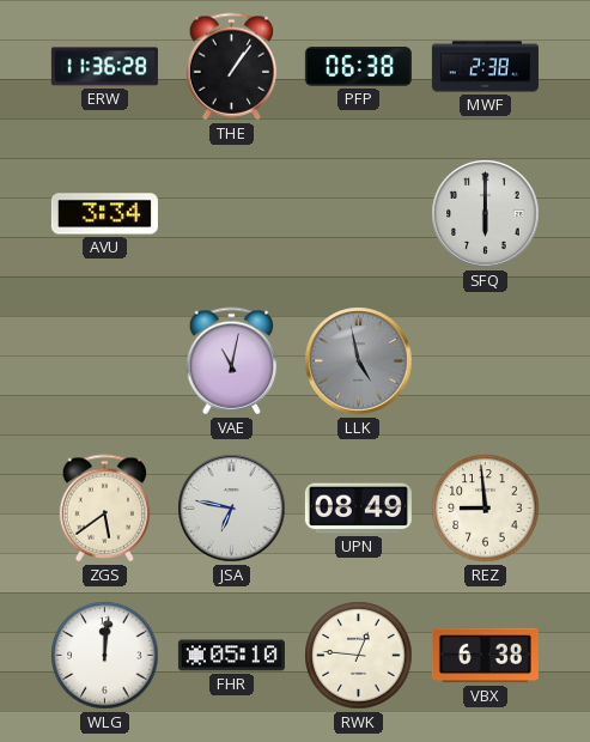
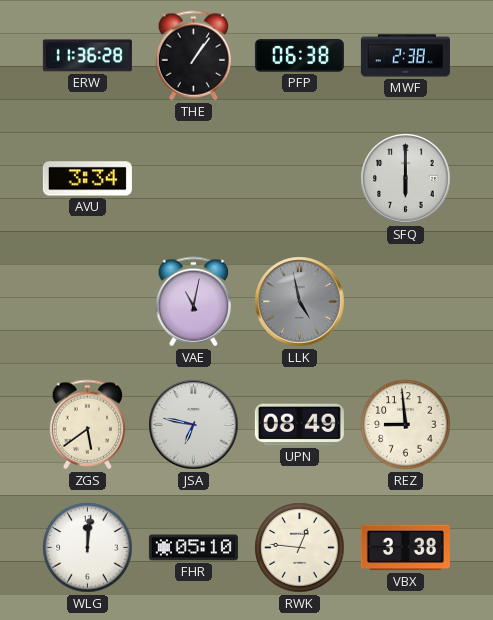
VBX: 6:38 -> 3:38 (405, 548)
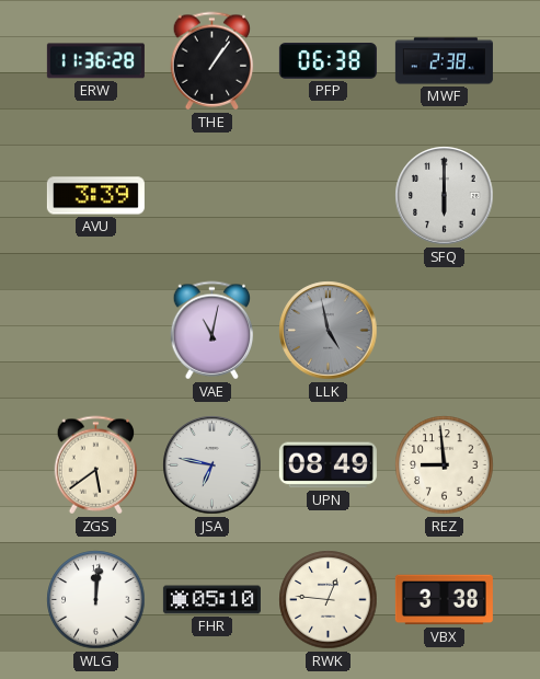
AVU: 3:34 -> 3:39 (95, 196)
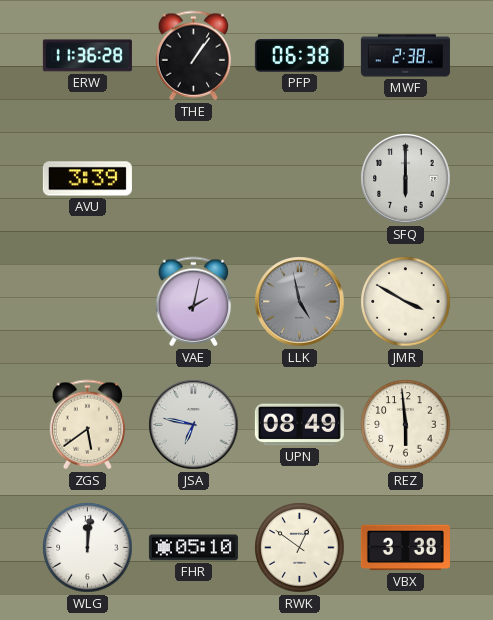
VAE: 11:02 -> 2:02 (194, 302)
JMR: none -> 3:50 (406, 302)
REZ: 8:59 -> 5:59 (406, 425)
RWK: 12:46 -> 12:51 (300, 548)
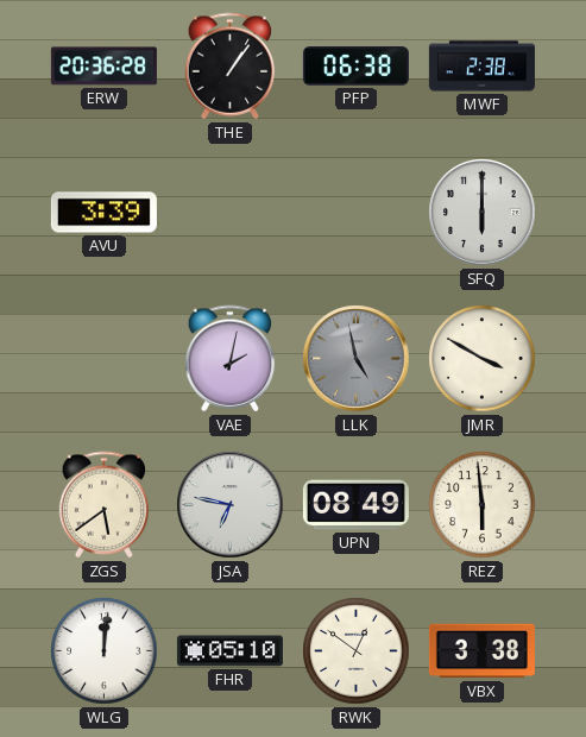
ERW: 11:36 -> 20:36 (103, 67)
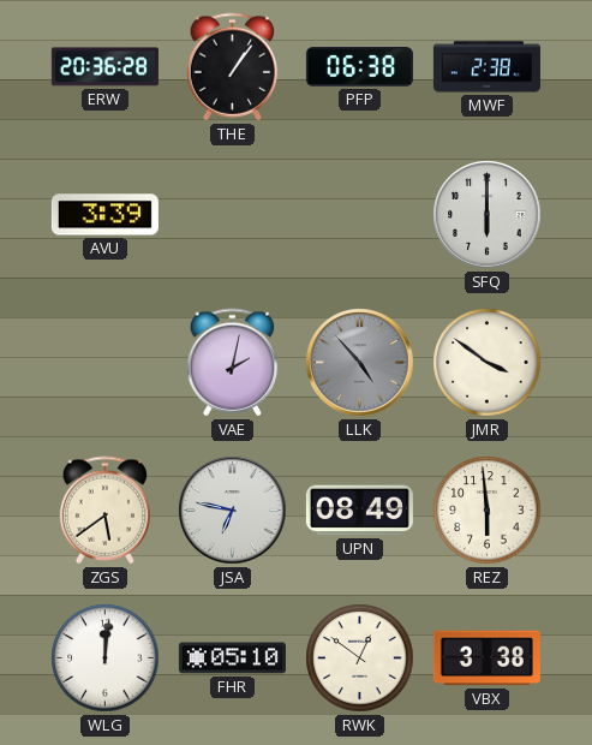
LLK: 4:58 -> 4:53 (360, 363)
JMR: 3:50 -> 3:51 (488, 363)
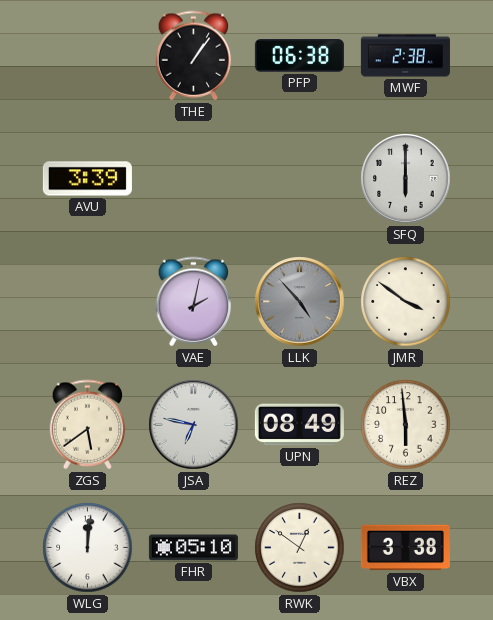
ERW: 20:36 -> none (104, 67)
